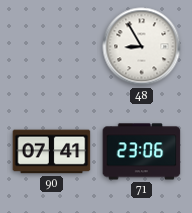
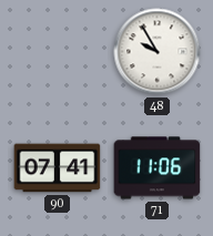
48: 8:55 -> 9:55 (158, 52)
71: 23:06 -> 11:06 (158, 168)
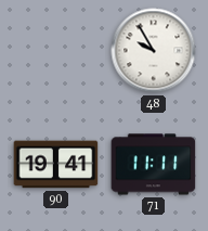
90: 07:41 -> 19:41 (56, 165)
71: 11:06 -> 11:11 (154, 165)
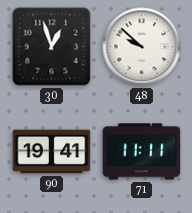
30: none -> 12:57 (52, 47)
48: 9:55 -> 9:52 (142, 47)
